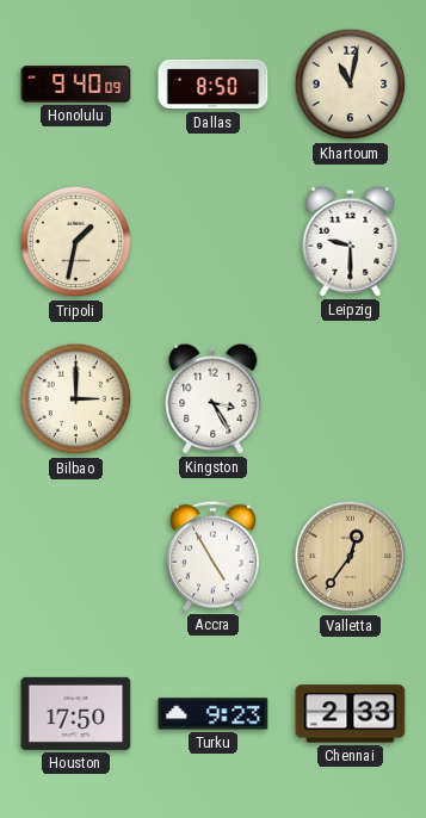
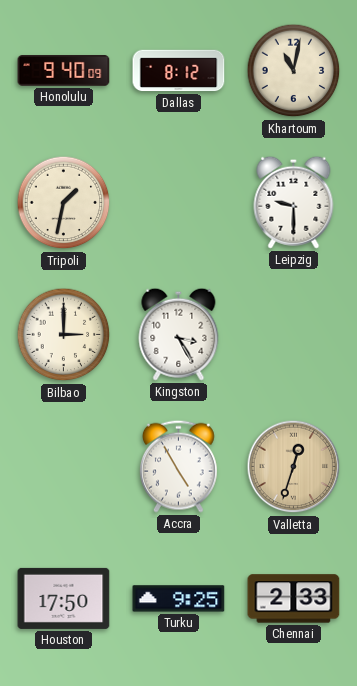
Dallas: 8:50 -> 8:12 (179, 71)
Valletta: 12:36 -> 12:33 (294, 467)
Turku: 9:23 -> 9:25 (179, 599)
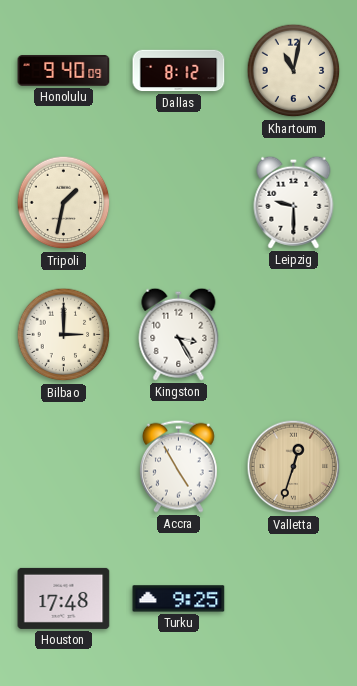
Houston: 17:50 -> 17:48 (64, 598)
Chennai: 2:33 -> none (294, 599)
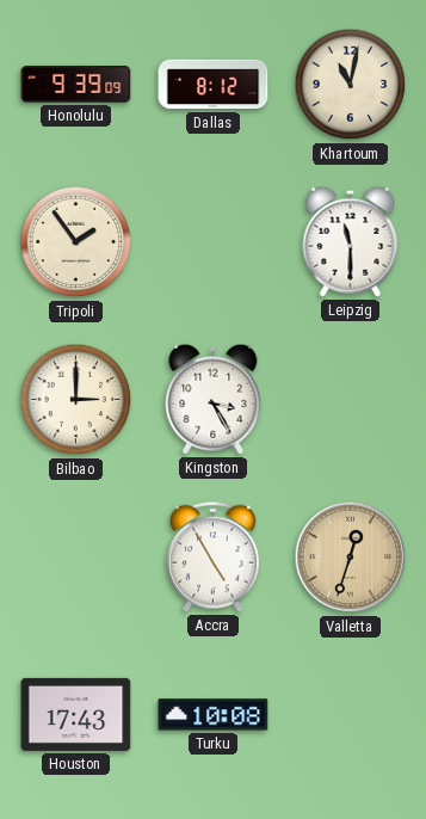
Honolulu: 9:40 -> 9:39 (76, 85)
Tripoli: 1:32 -> 1:54 (76, 242)
Leipzig: 9:30 -> 11:30 (351, 241)
Houston: 17:48 -> 17:43 (76, 714)
Turku: 9:25 -> 10:08 (214, 715)
